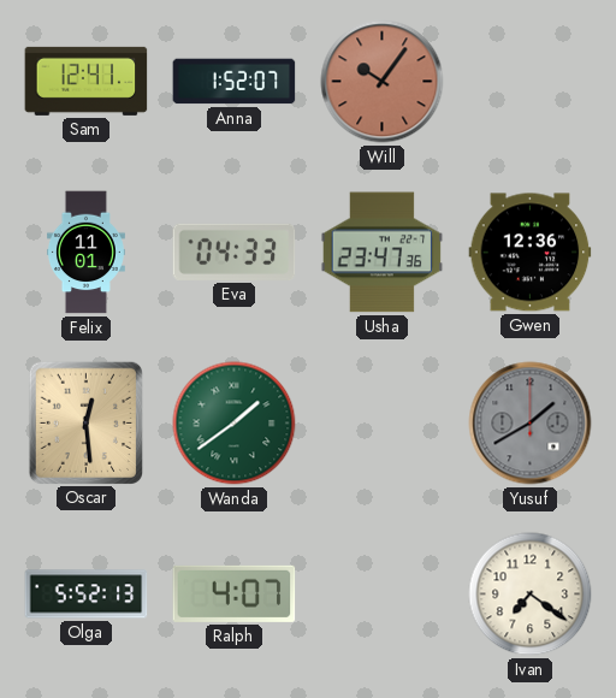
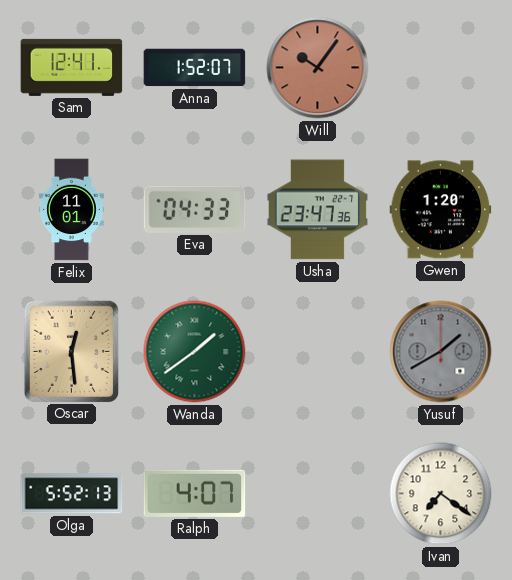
Gwen: 12:36 -> 1:20 (441, 210)
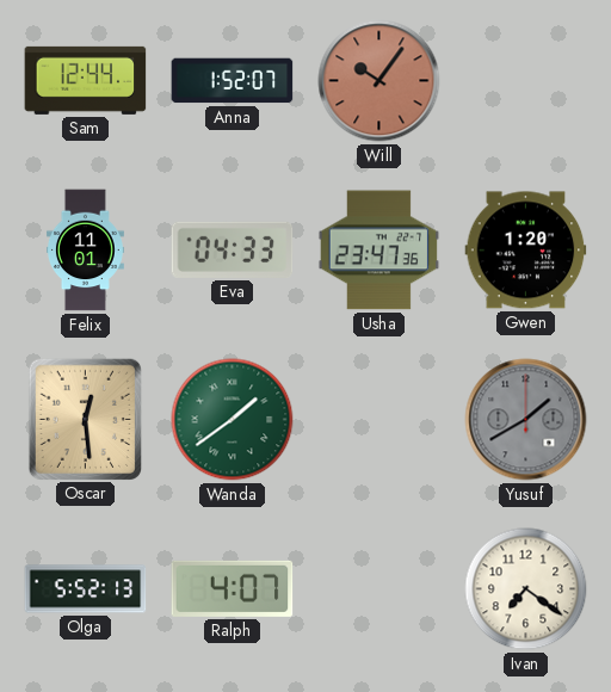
Sam: 12:41 -> 12:44 (86, 80)
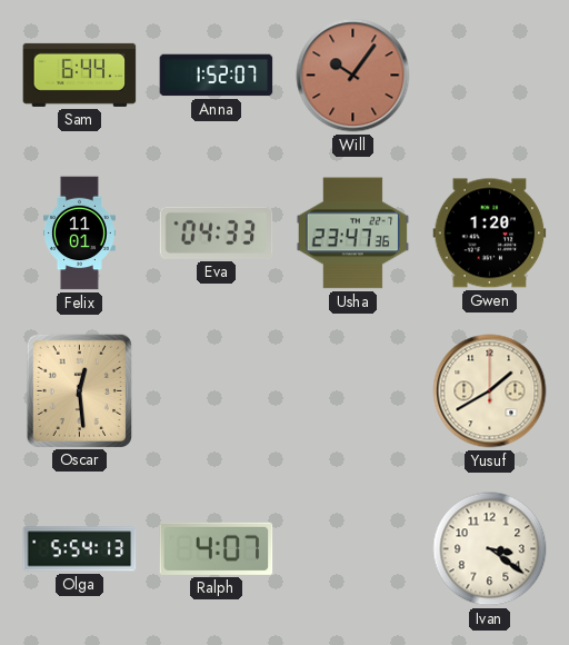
Sam: 12:44 -> 6:44 (80, 75)
Wanda: 1:39 -> none (233, 420)
Yusuf dial: grey -> cream (490, 391)
Olga: 5:52 -> 5:54 (80, 549)
Ivan: 7:21 -> 3:21 (490, 549)
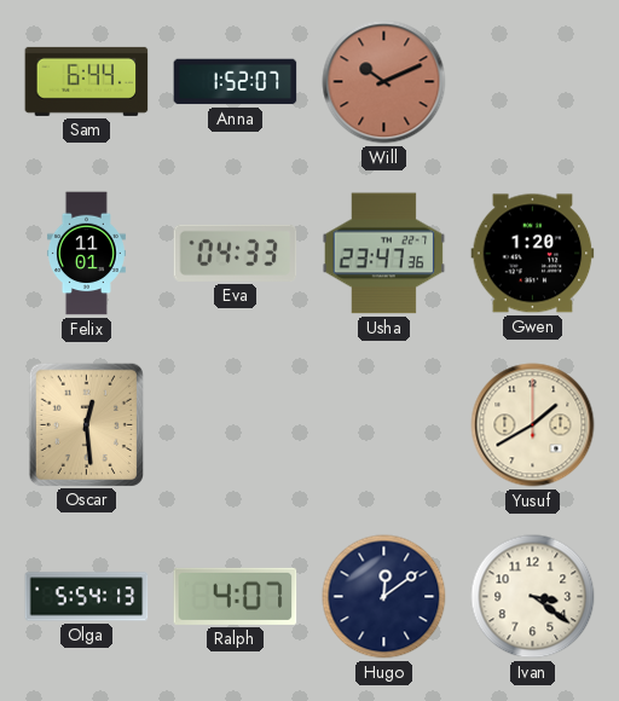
Will: 10:06 -> 10:11 (384, 82)
Hugo: none -> 12:09 (384, 597)
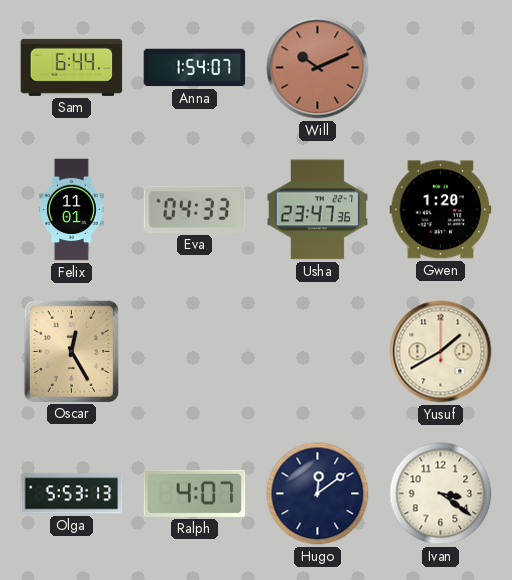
Anna: 1:52 -> 1:54 (195, 68)
Oscar: 12:29 -> 12:25 (71, 351)
Olga: 5:54 -> 5:53 (72, 494)
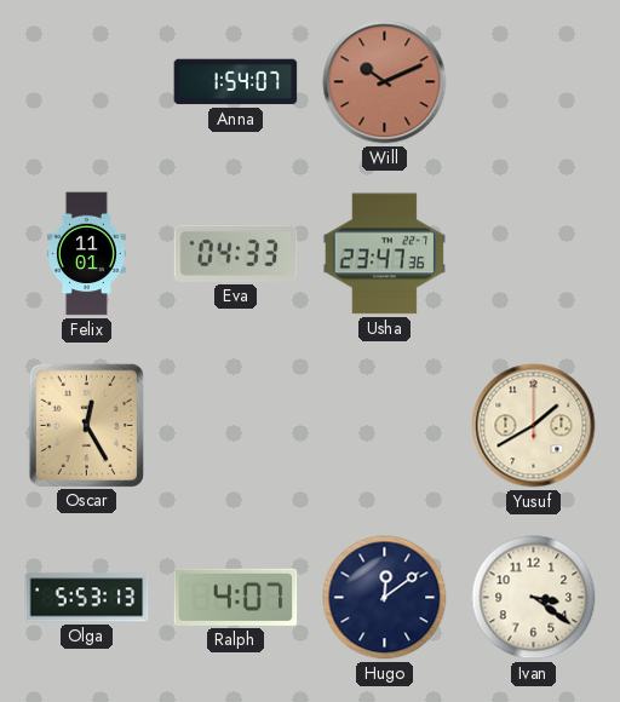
Sam: 6:44 -> none (72, 67)
Gwen: 1:20 -> none (441, 210)
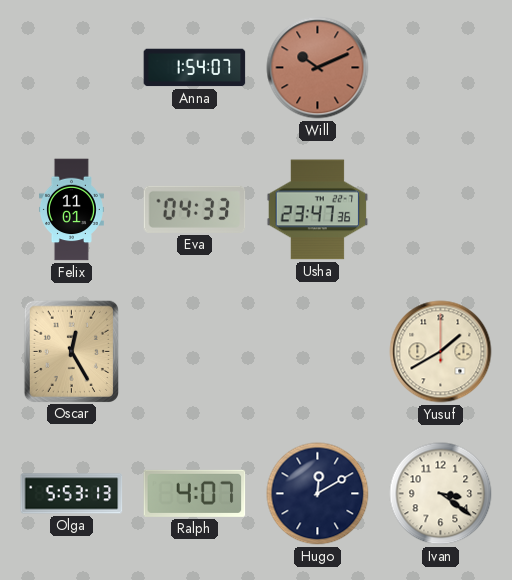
Hugo: 12:09 -> 12:10 (318, 494)
